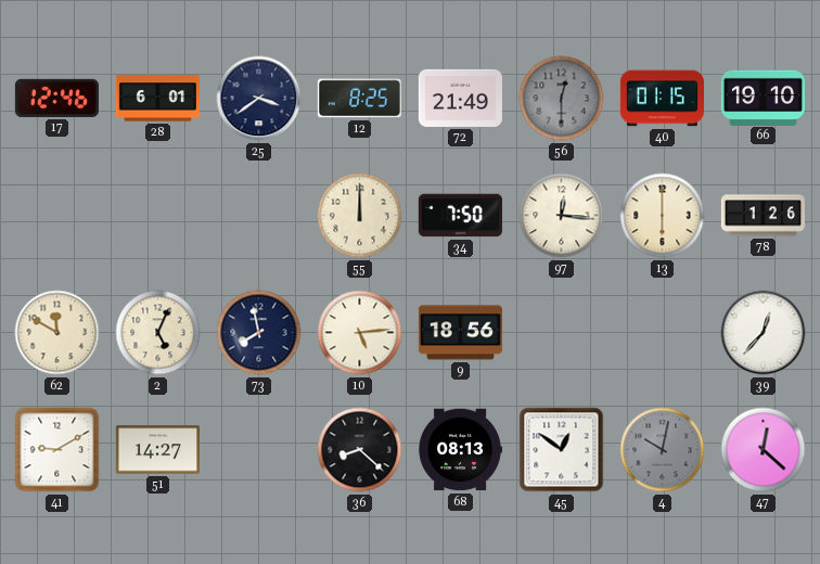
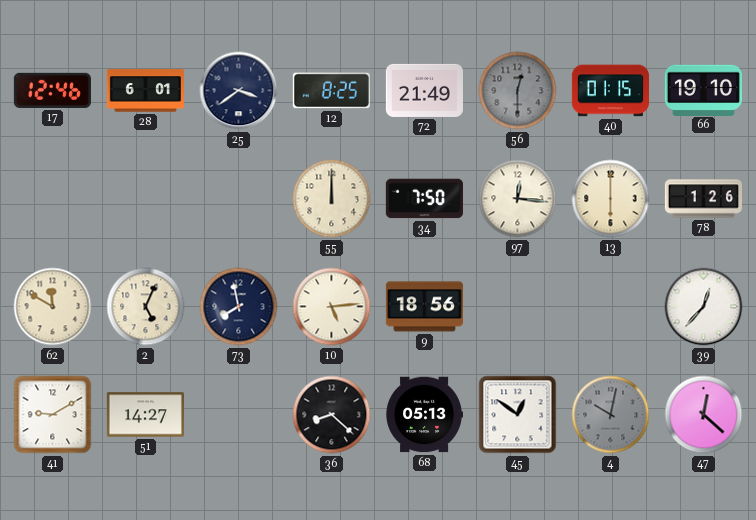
68: 08:13 -> 05:13 (424, 415)
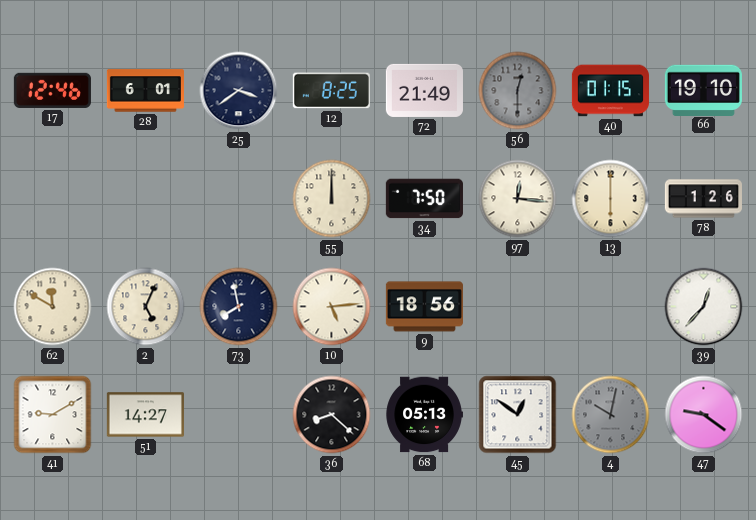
47: 12:22 -> 9:21 (704, 415)
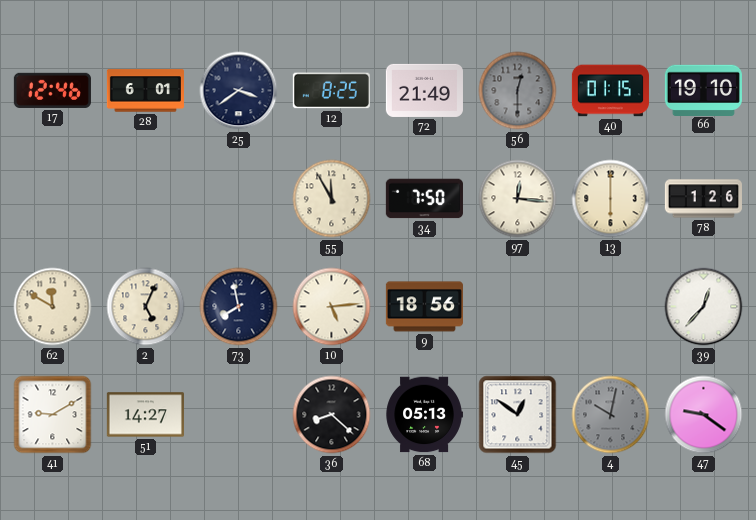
55: 12:00 -> 11:55 (332, 199)
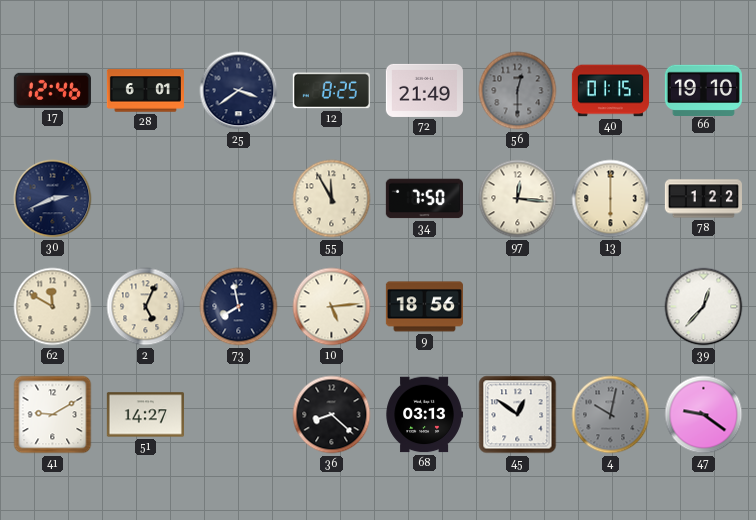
30: none -> 2:41 (53, 199)
78: 1:26 -> 1:22 (703, 199)
68: 05:13 -> 03:13 (424, 415)
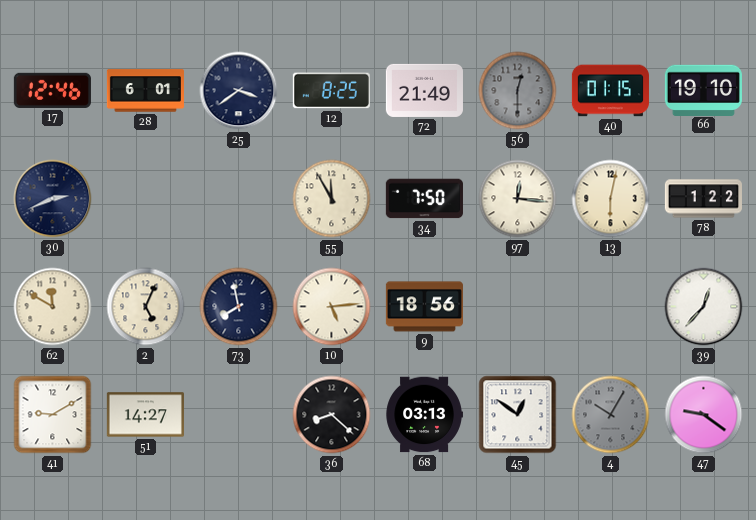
13: 6:00 -> 6:02 (611, 199)
4: 10:02 -> 10:05 (611, 415)
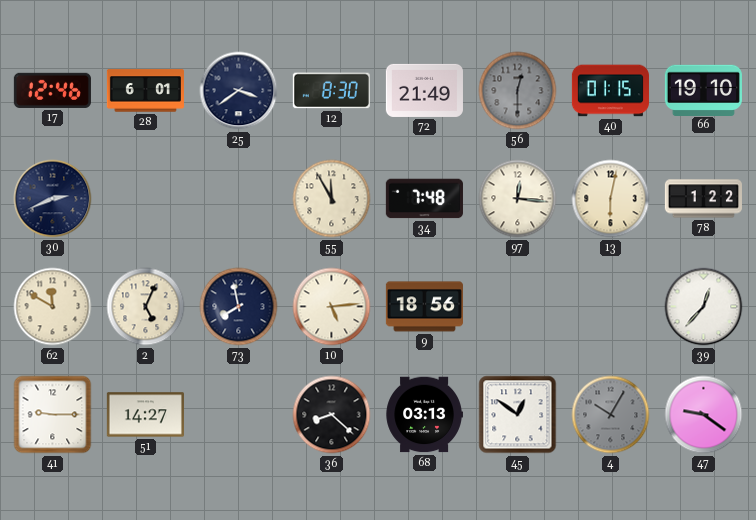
12: 8:25 -> 8:30 (331, 91)
34: 7:50 -> 7:48 (424, 199)
41: 9:10 -> 9:15 (53, 415)
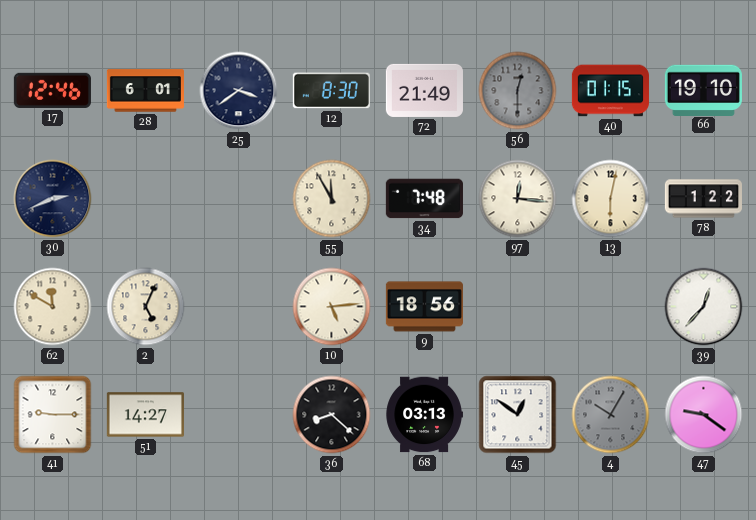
73: 7:58 -> none (239, 307)
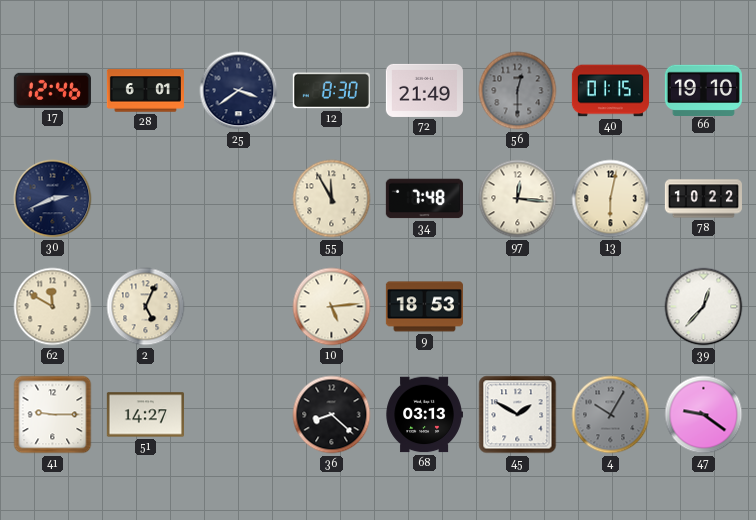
78: 1:22 -> 10:22 (703, 199)
9: 18:56 -> 18:53 (424, 307)
45: 12:51 -> 1:50 (518, 415)
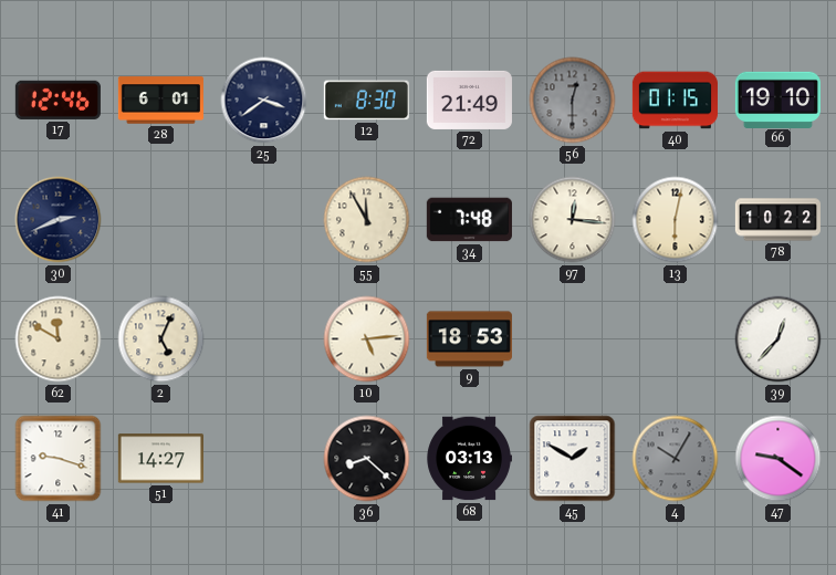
41: 9:15 -> 9:18 (59, 459)
